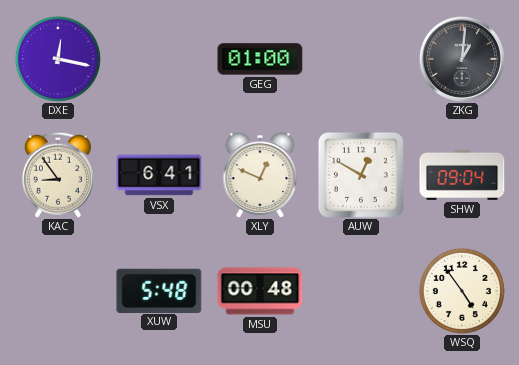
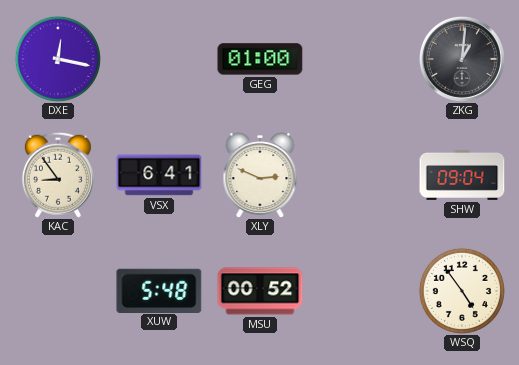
XLY: 12:49 -> 2:49 (260, 175)
AUW: 12:50 -> none (361, 175)
MSU: 00:48 -> 00:52 (260, 291)
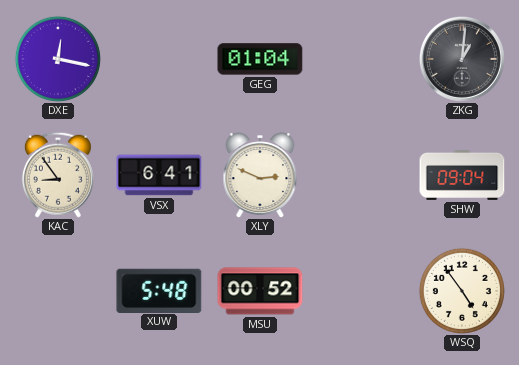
GEG: 01:00 -> 01:04 (260, 59)
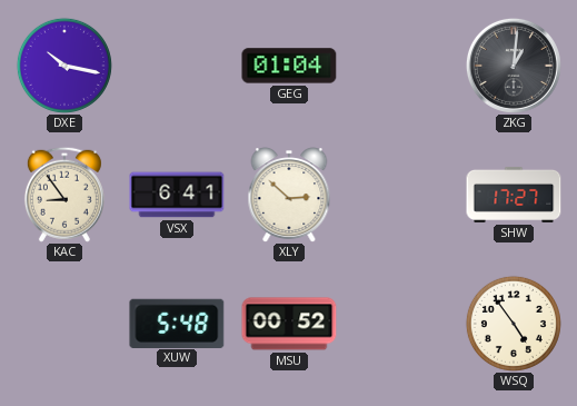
DXE: 12:17 -> 10:17 (64, 66)
XLY: 2:49 -> 2:52 (289, 195)
SHW: 09:04 -> 17:27 (514, 195)
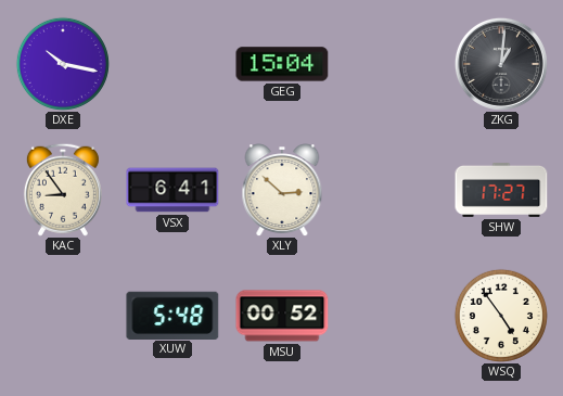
GEG: 01:04 -> 15:04 (282, 64)
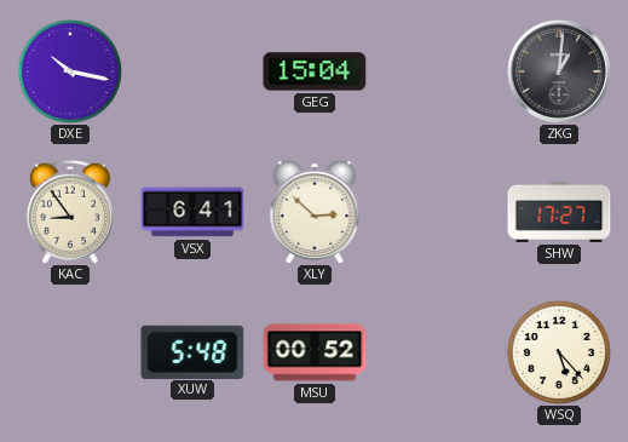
WSQ: 4:54 -> 5:23 (559, 352)
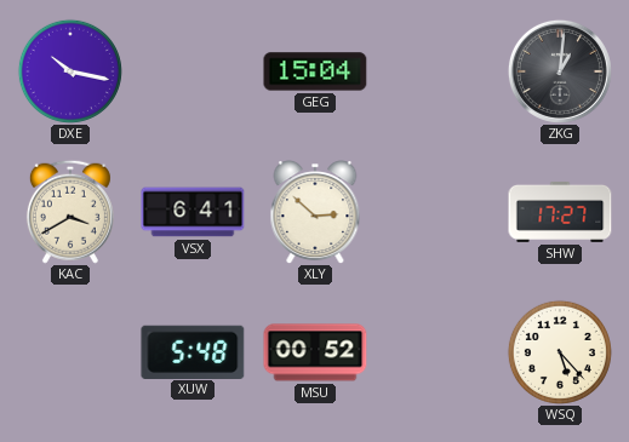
KAC: 8:54 -> 3:40 (70, 212)
